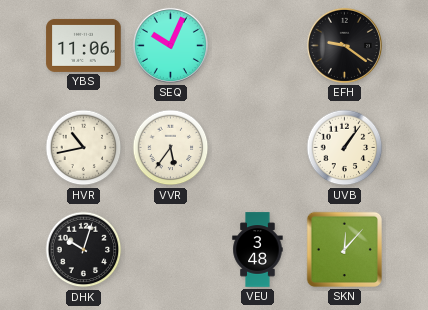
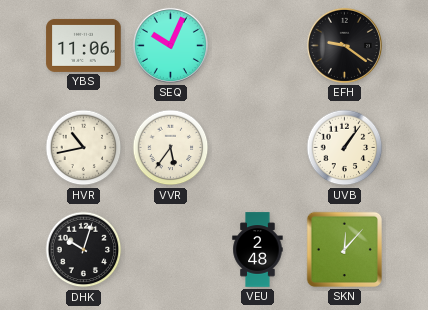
VEU: 3:48 -> 2:48 (258, 250)
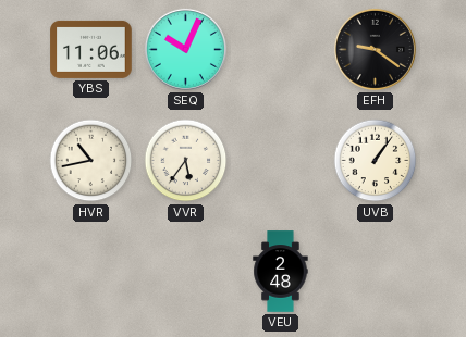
DHK: 10:03 -> none (84, 250)
SKN: 12:07 -> none (344, 249)
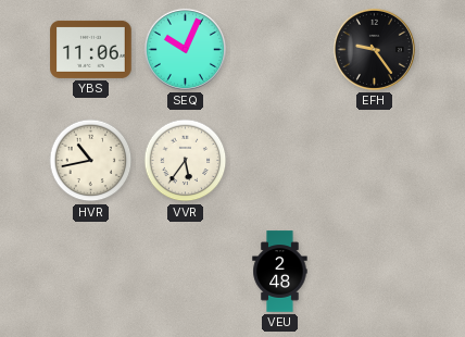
EFH: 9:21 -> 9:24 (374, 49)
UVB: 1:06 -> none (376, 161)
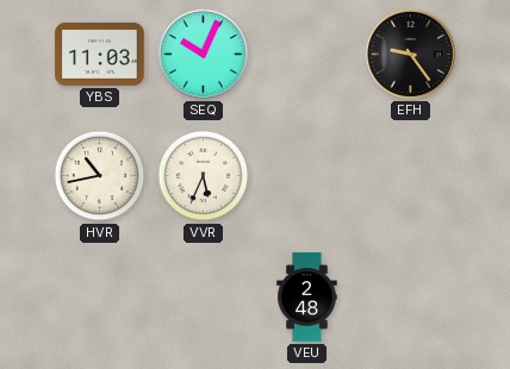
YBS: 11:06 -> 11:03 (100, 54)
VVR: 5:36 -> 5:34 (204, 176)
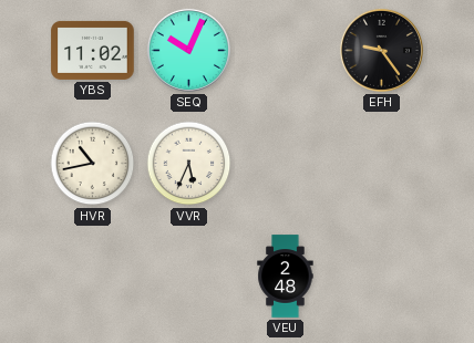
YBS: 11:03 -> 11:02 (93, 50)
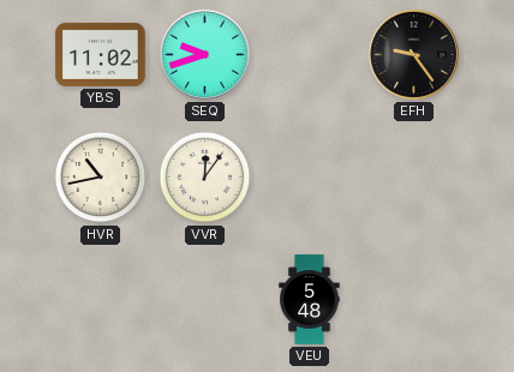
SEQ: 10:04 -> 9:42 (204, 54)
VVR: 5:34 -> 12:06 (205, 178)
VEU: 2:48 -> 5:48 (310, 300)
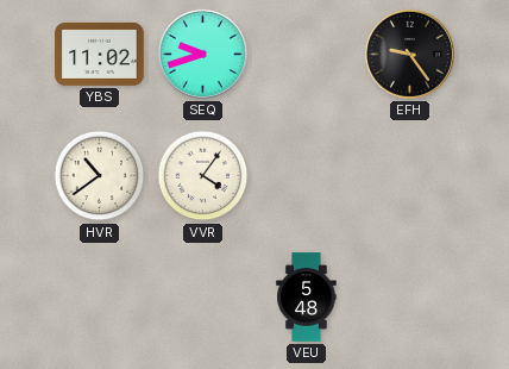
HVR: 10:43 -> 10:39 (100, 176)
VVR: 12:06 -> 4:06 (203, 176)
